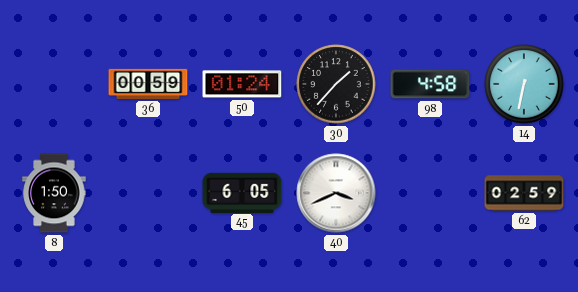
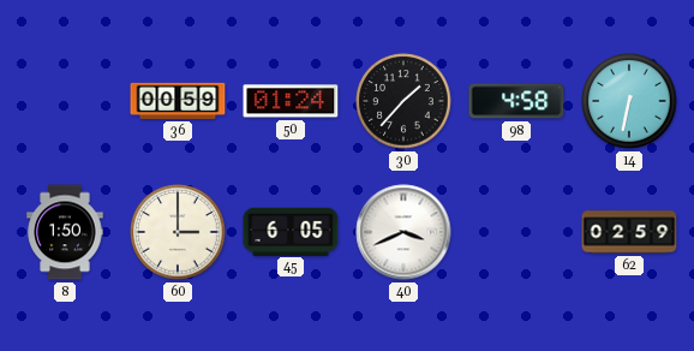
60: none -> 3:00 (178, 232)
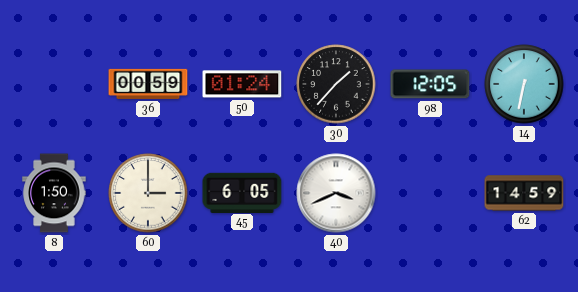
98: 4:58 -> 12:05 (430, 84)
62: 02:59 -> 14:59 (524, 193)
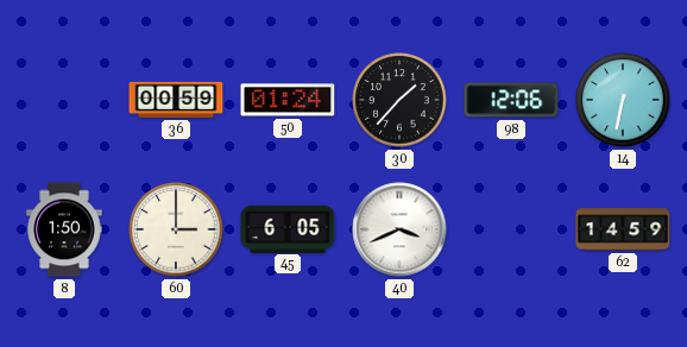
98: 12:05 -> 12:06 (511, 100)
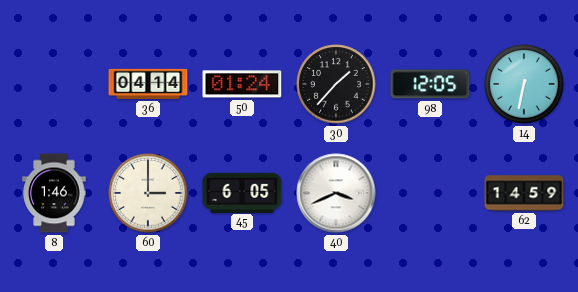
36: 00:59 -> 04:14 (148, 84)
98: 12:06 -> 12:05 (430, 84)
8: 1:50 -> 1:46 (54, 193)
